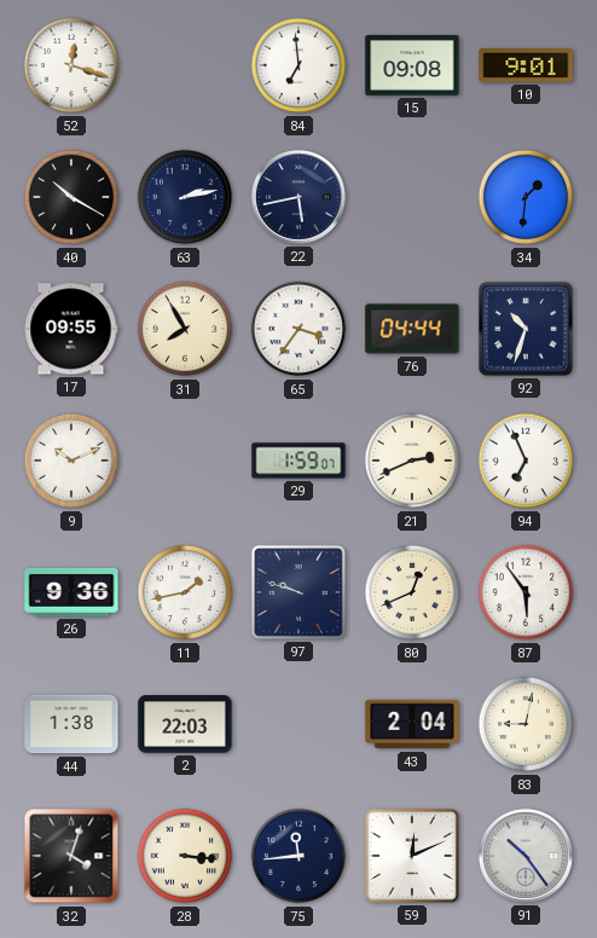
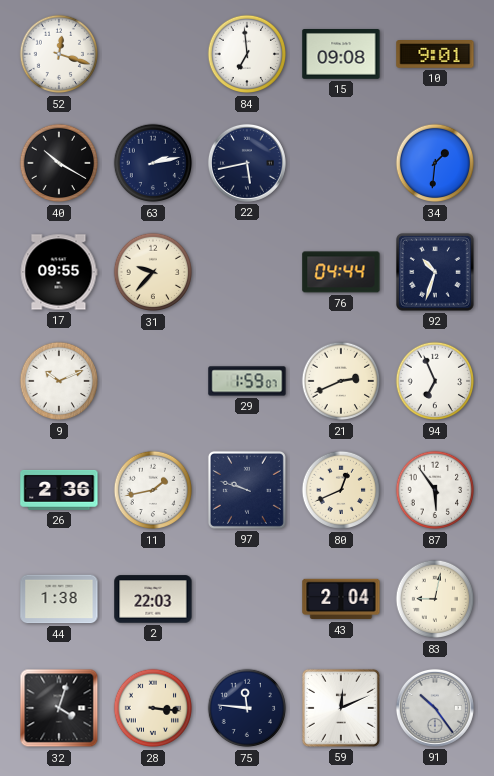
31: 7:55 -> 9:37 (153, 272)
65: 3:36 -> none (298, 329)
26: 9:36 -> 2:36 (59, 490)
75: 11:44 -> 11:46 (247, 708)
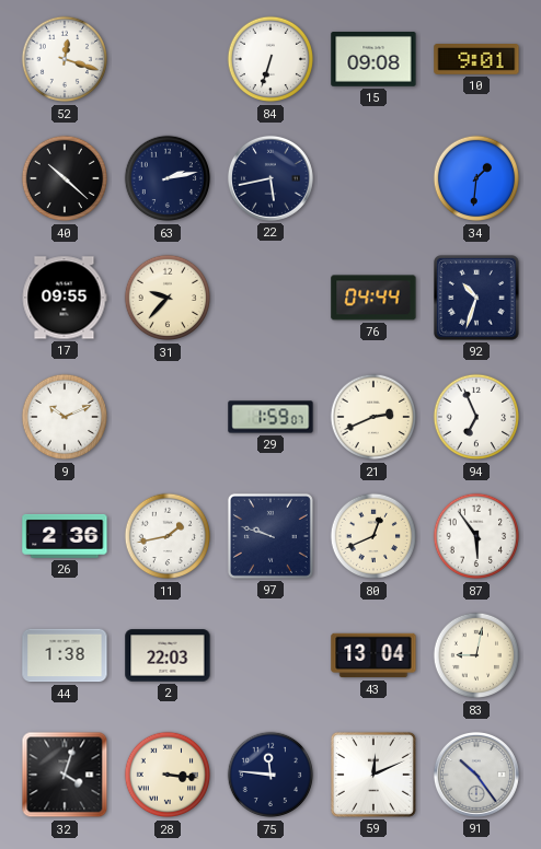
84: 6:59 -> 6:33 (270, 59)
40: 10:20 -> 10:22 (65, 178)
43: 2:04 -> 13:04 (373, 655)
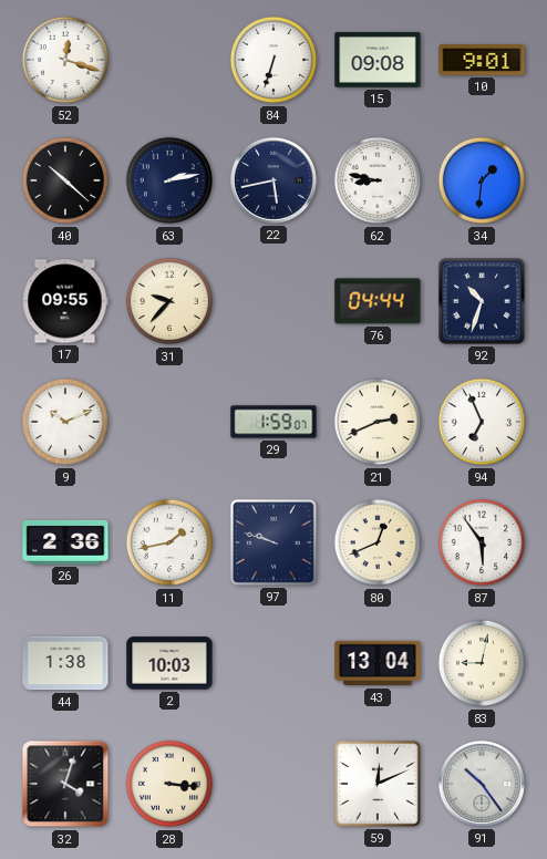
62: none -> 8:47 (378, 180)
2: 22:03 -> 10:03 (169, 663)
75: 11:46 -> none (270, 775)
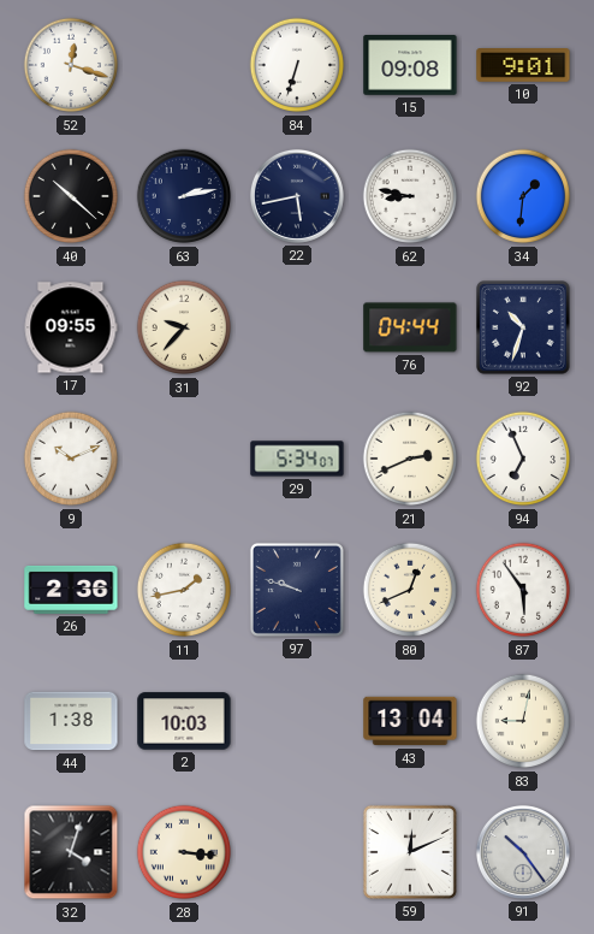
29: 1:59 -> 5:34 (297, 459)
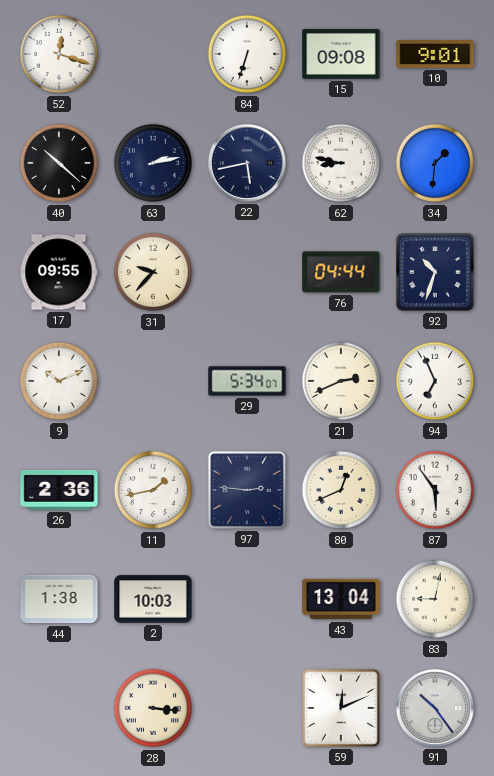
97: 9:48 -> 2:46 (247, 490)
32: 4:03 -> none (71, 852)
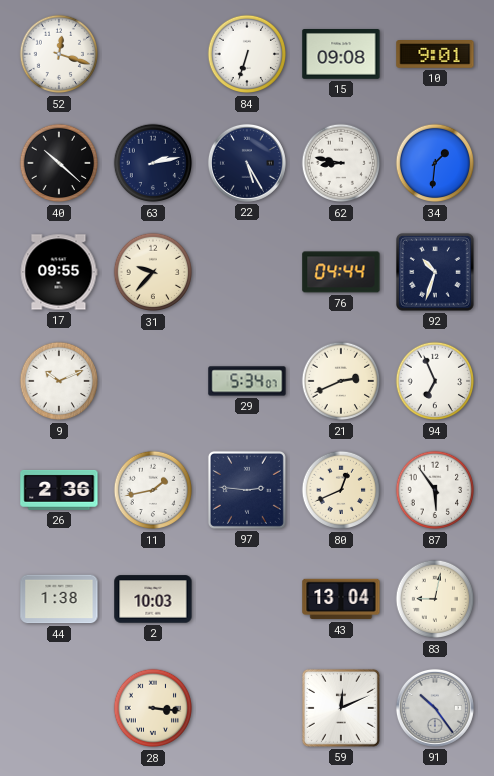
22: 5:43 -> 5:25 (247, 163)
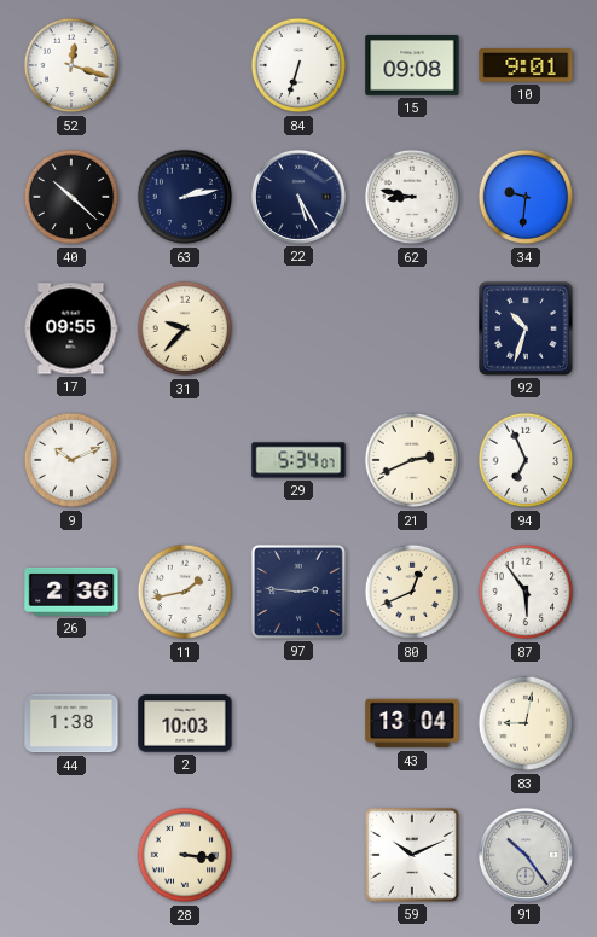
34: 1:31 -> 9:31 (526, 197)
76: 04:44 -> none (341, 272)
59: 12:11 -> 10:11 (412, 855)
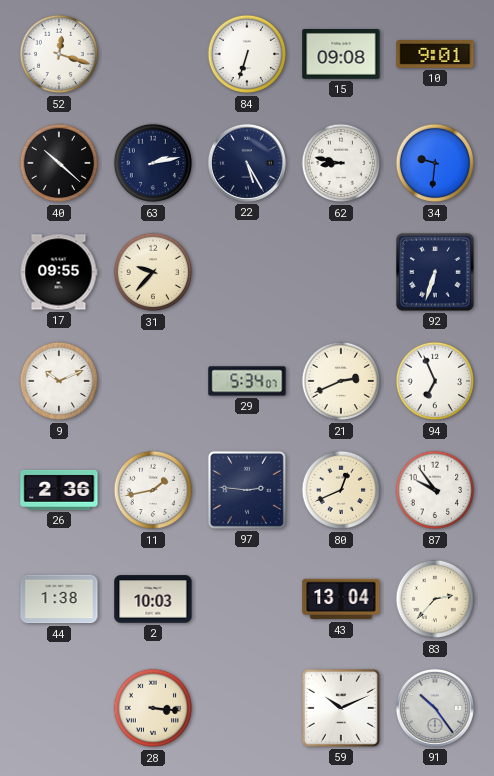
92: 10:33 -> 6:33 (436, 273)
87: 5:54 -> 9:54 (435, 490)
83: 9:02 -> 2:37 (435, 599)
